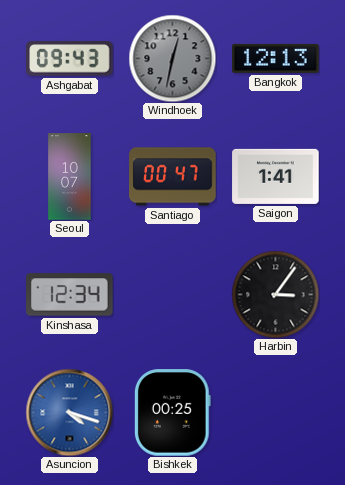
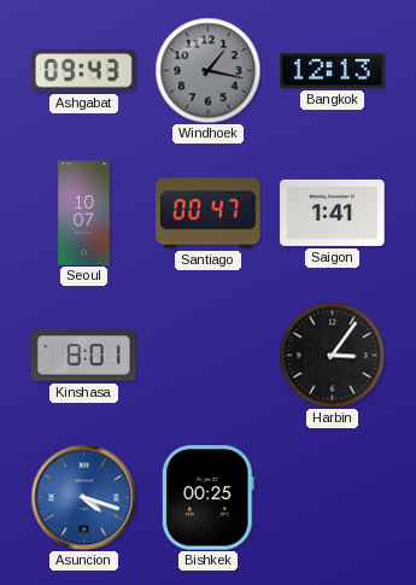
Windhoek: 12:32 -> 1:17 (207, 70)
Kinshasa: 12:34 -> 8:01 (84, 356)
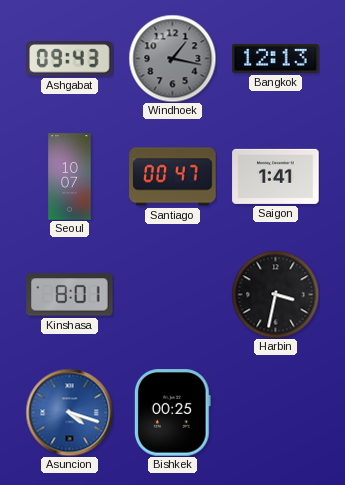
Harbin: 3:06 -> 3:32 (275, 294)
